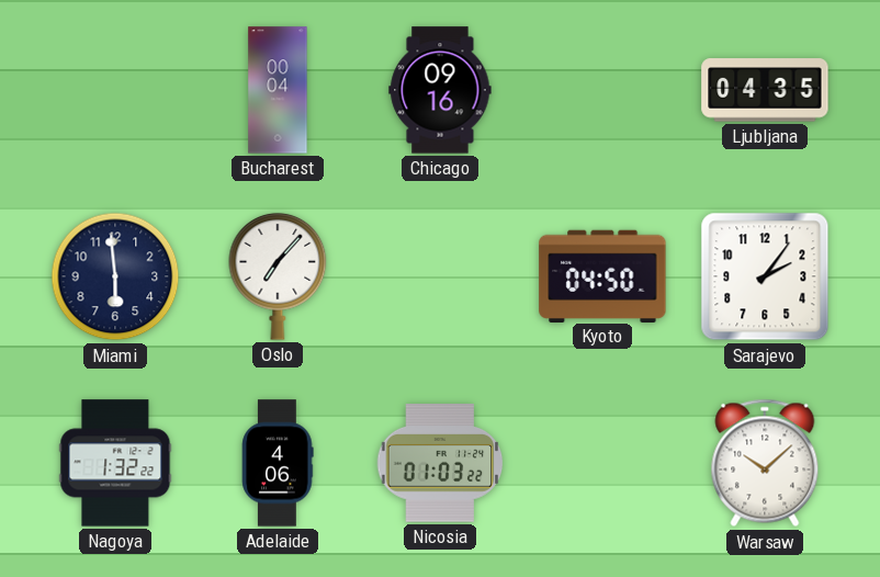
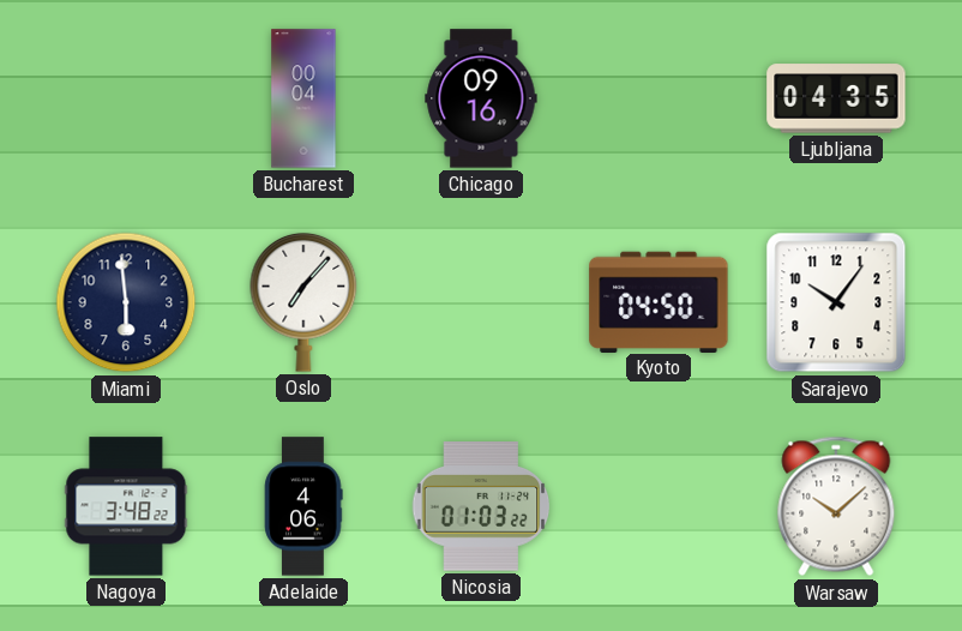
Sarajevo: 2:06 -> 10:06 (836, 302)
Nagoya: 1:32 -> 3:48 (126, 506)
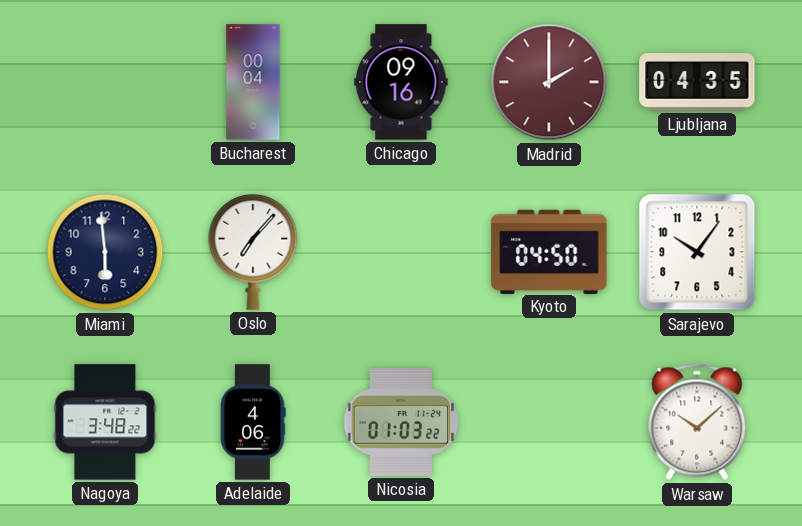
Madrid: none -> 2:00 (549, 82)
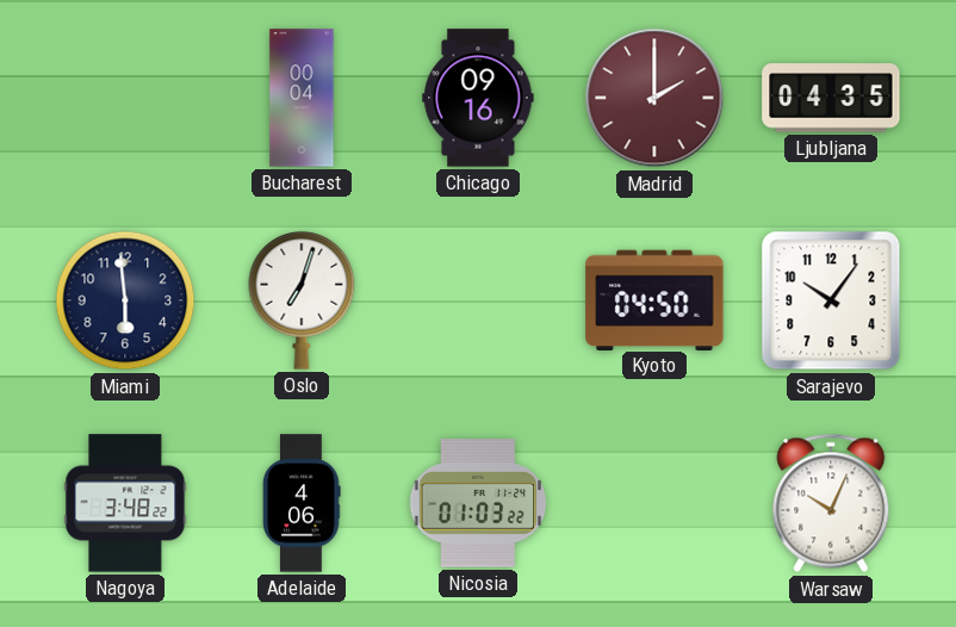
Oslo: 7:07 -> 7:03 (302, 300)
Warsaw: 10:08 -> 10:04 (831, 503)
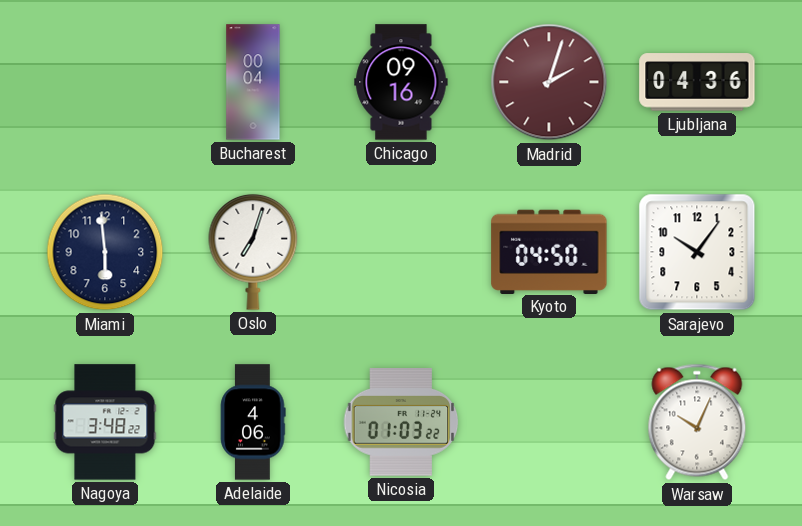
Madrid: 2:00 -> 2:03 (549, 82)
Ljubljana: 04:35 -> 04:36 (697, 82)
